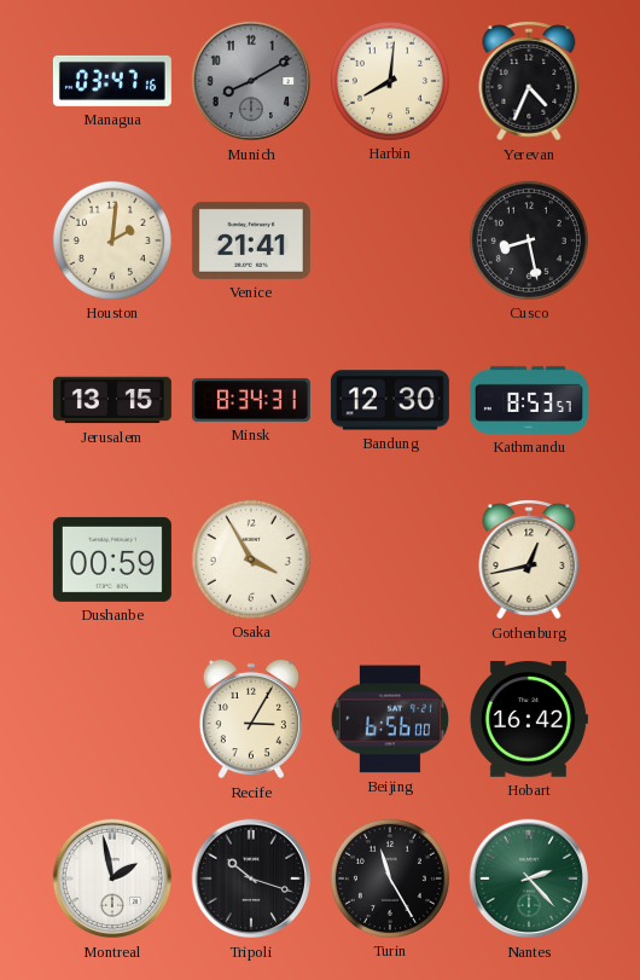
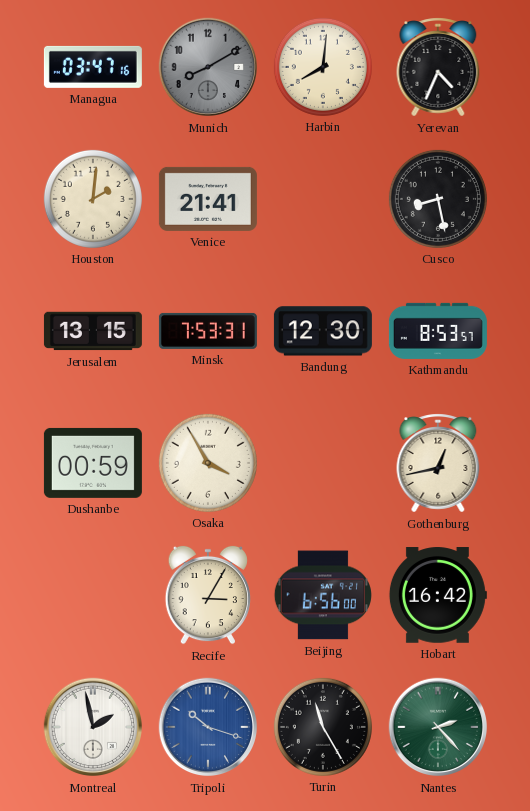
Minsk: 8:34 -> 7:53 (208, 331)
Tripoli dial: black -> blue (208, 727)
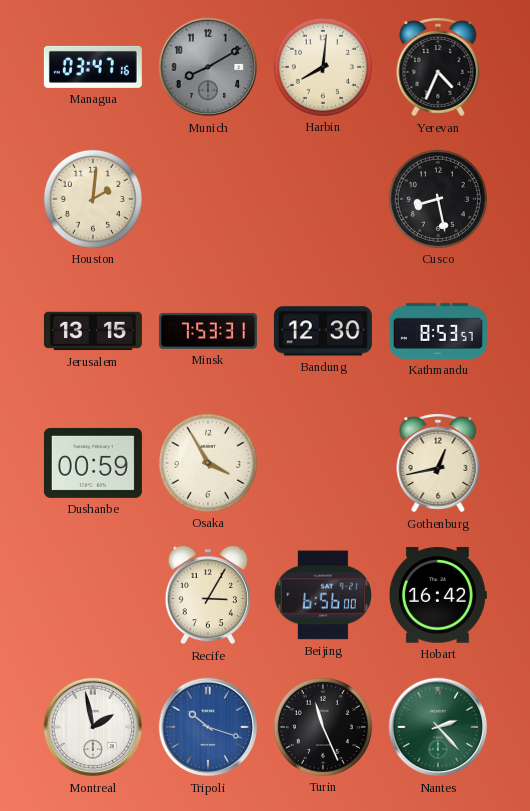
Venice: 21:41 -> none (208, 199)
Turin: 11:25 -> 11:26 (323, 727)
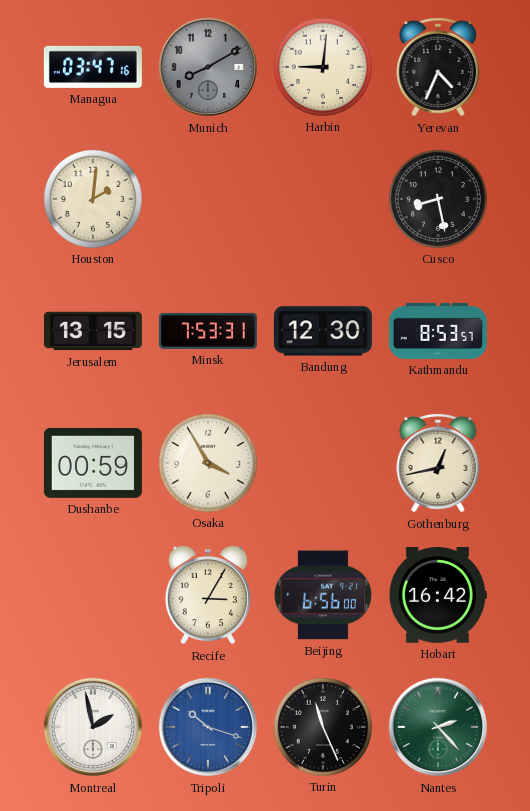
Harbin: 8:01 -> 9:01 (323, 67)
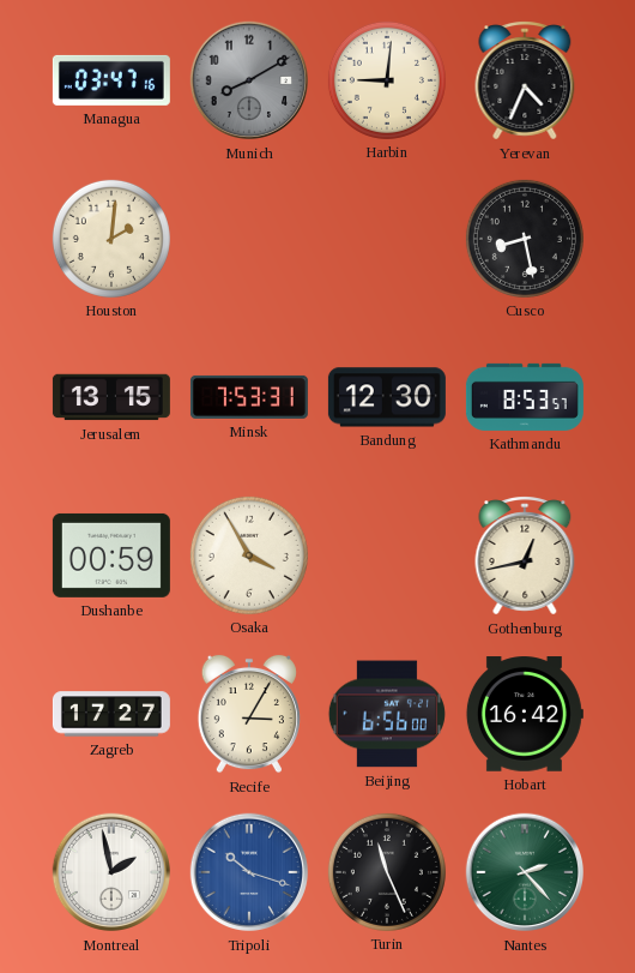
Zagreb: none -> 17:27 (111, 714)
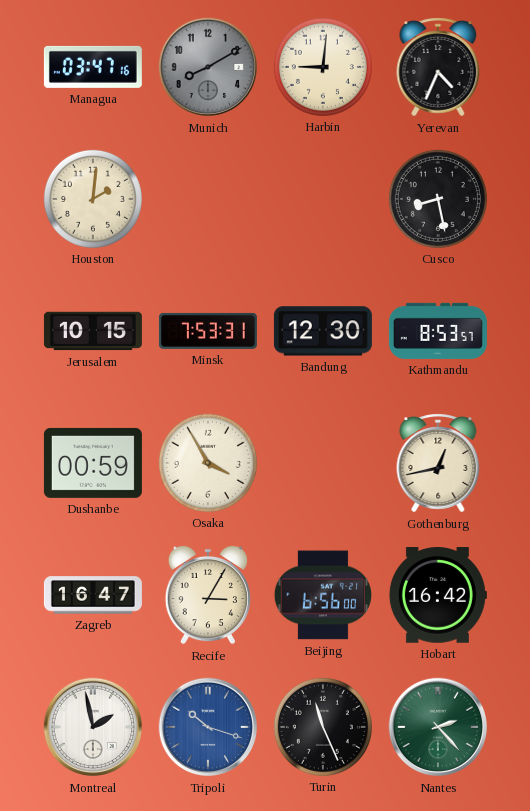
Jerusalem: 13:15 -> 10:15 (93, 331)
Zagreb: 17:27 -> 16:47 (93, 595)
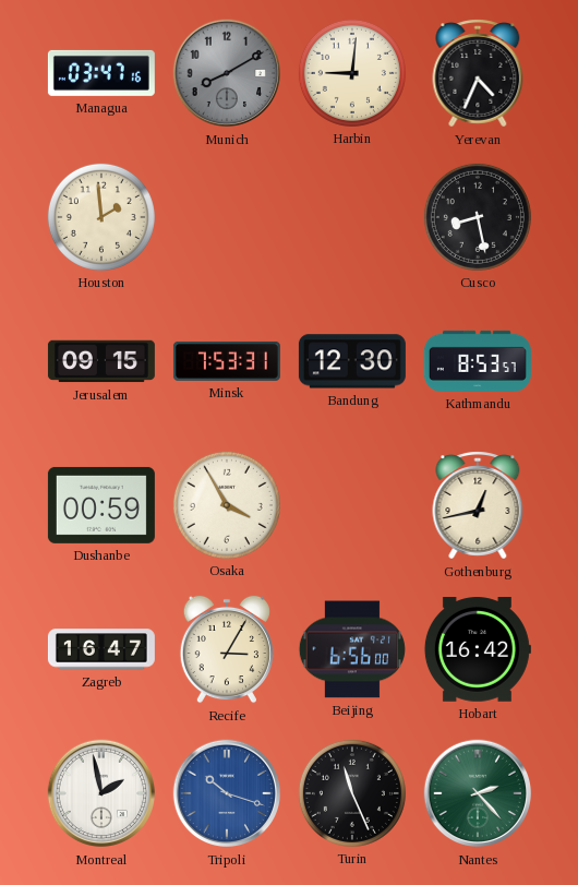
Houston: 2:01 -> 1:59 (101, 217)
Jerusalem: 10:15 -> 09:15 (101, 361)
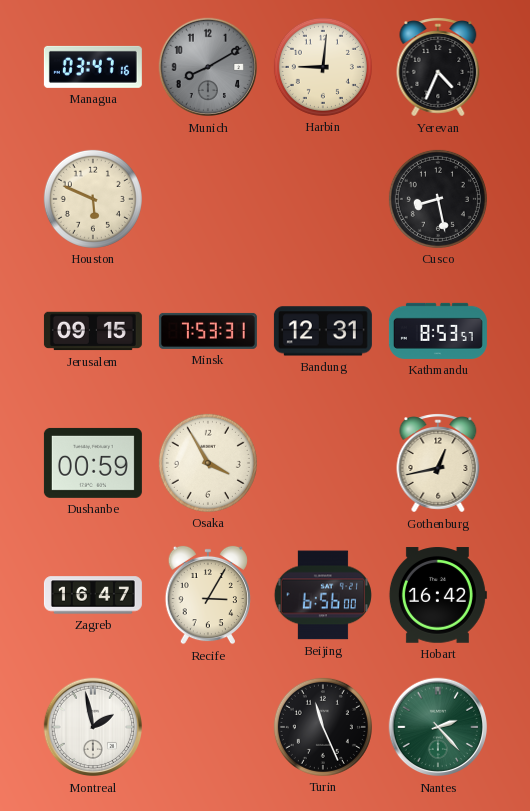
Houston: 1:59 -> 5:49 (93, 199)
Bandung: 12:30 -> 12:31 (323, 331)
Tripoli: 10:18 -> none (227, 793)
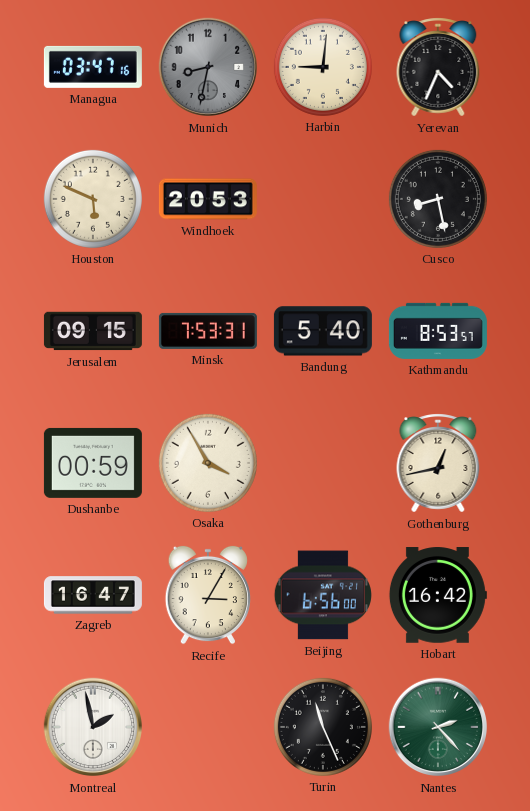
Munich: 8:10 -> 8:32 (208, 67)
Windhoek: none -> 20:53 (208, 199)
Bandung: 12:31 -> 5:40 (323, 331)
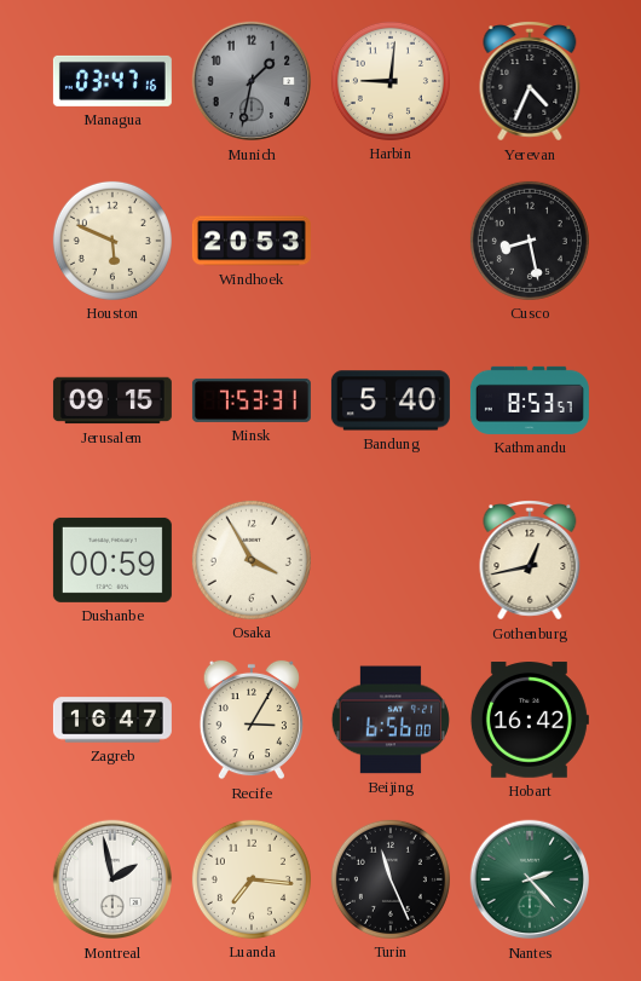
Munich: 8:32 -> 1:32 (252, 81)
Luanda: none -> 7:16 (252, 879)
